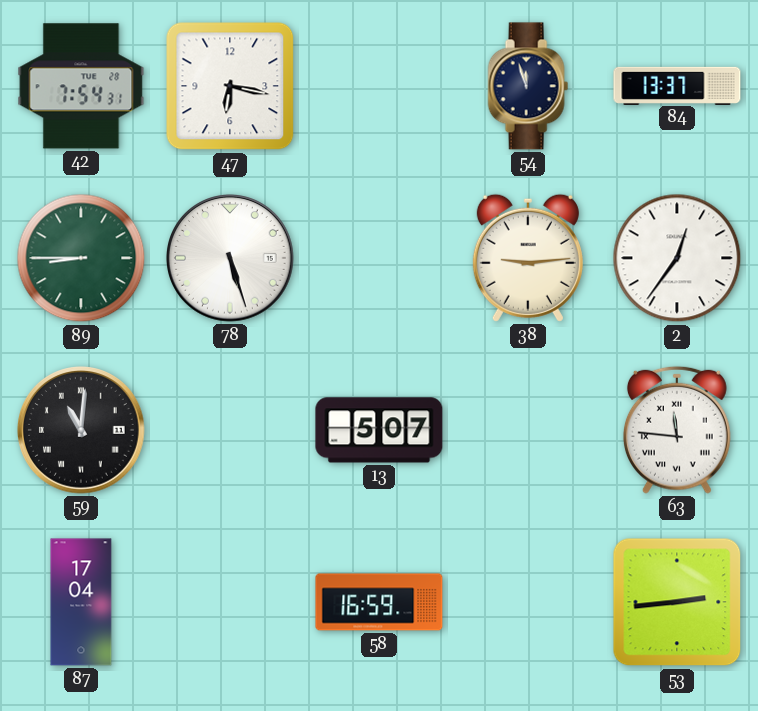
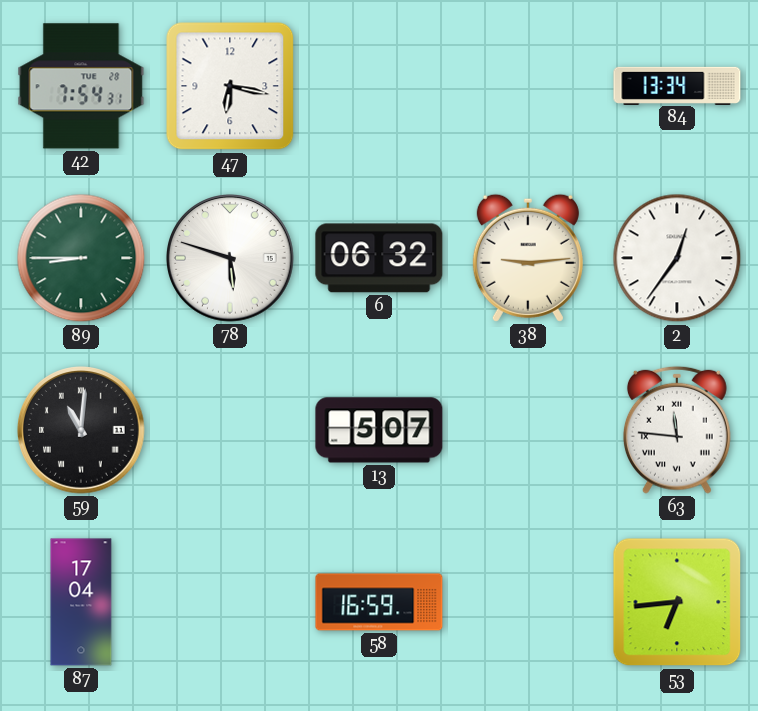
54: 11:57 -> none (528, 86)
84: 13:37 -> 13:34 (677, 85)
78: 5:27 -> 5:48 (230, 258)
6: none -> 06:32 (379, 258)
53: 2:44 -> 6:44 (677, 602)
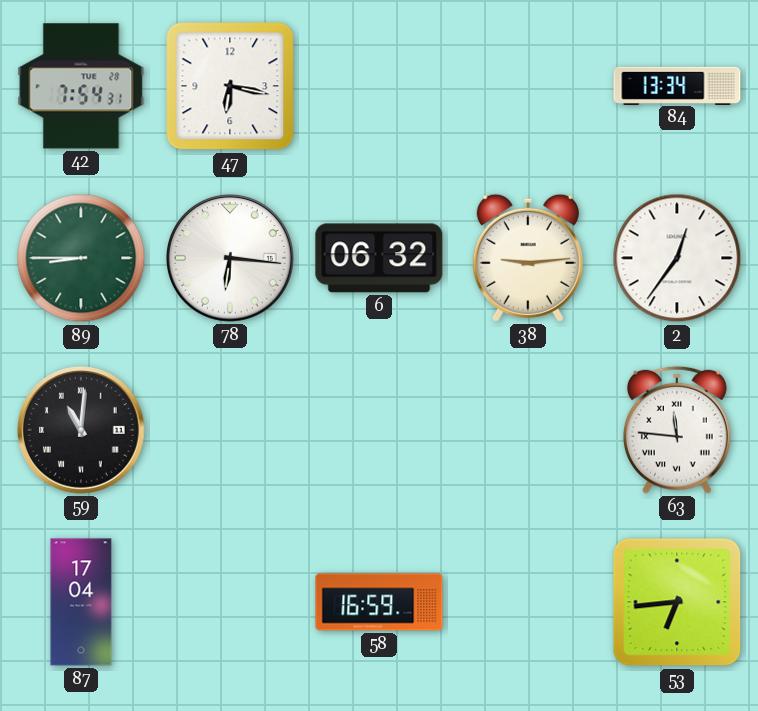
78: 5:48 -> 6:16 (230, 258)
13: 5:07 -> none (379, 430)
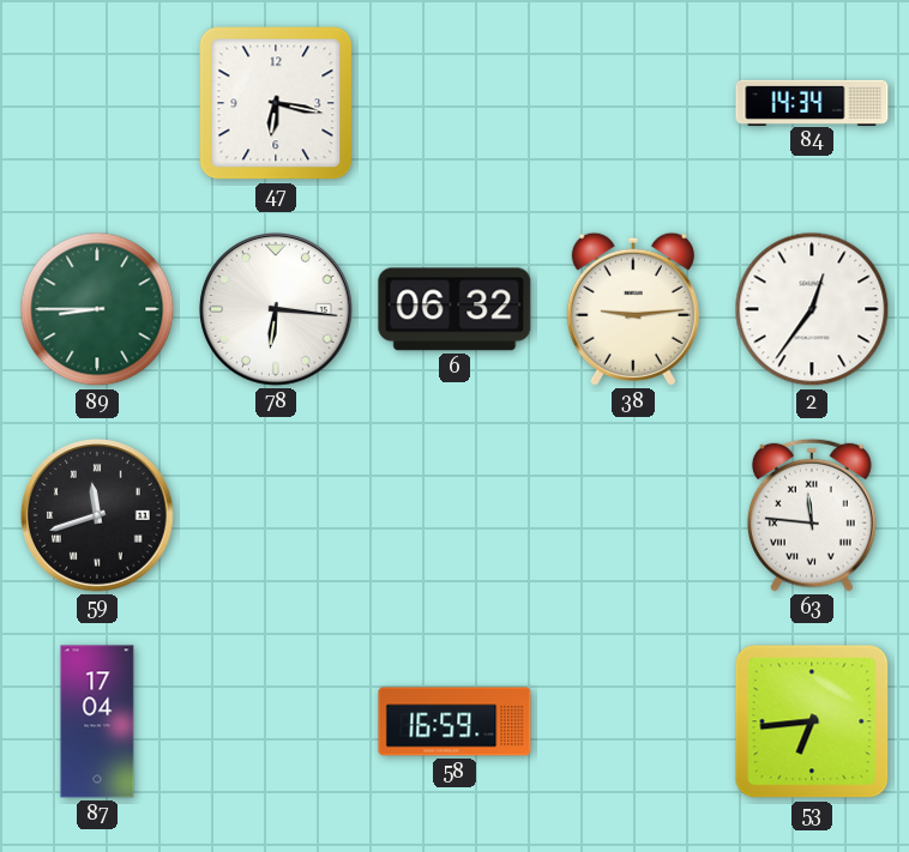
42: 7:54 -> none (81, 86)
84: 13:34 -> 14:34 (812, 102)
59: 11:01 -> 11:42 (97, 515)
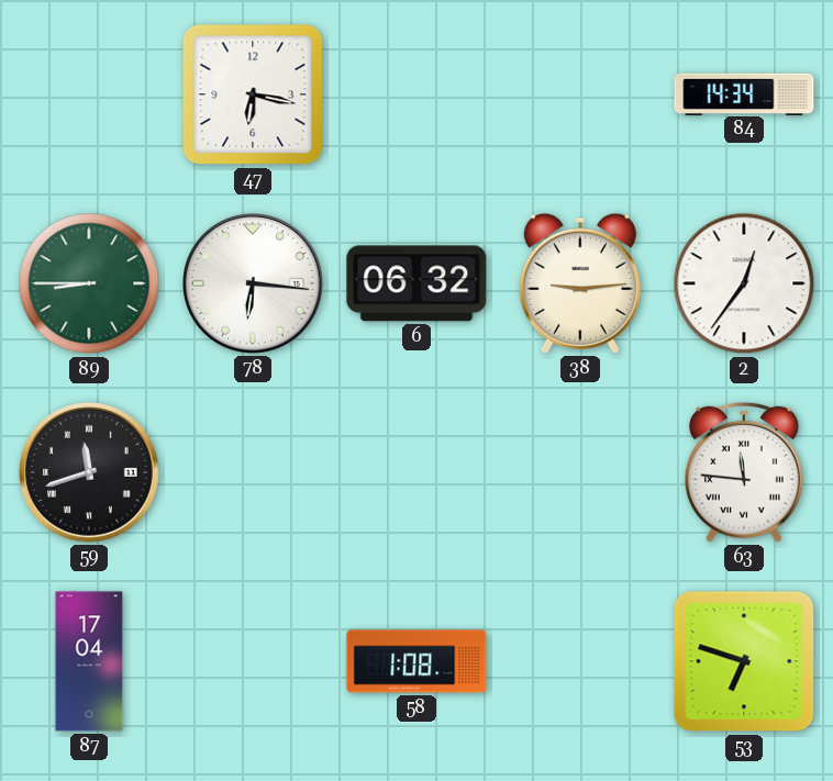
58: 16:59 -> 1:08 (416, 661)
53: 6:44 -> 6:48 (744, 661)
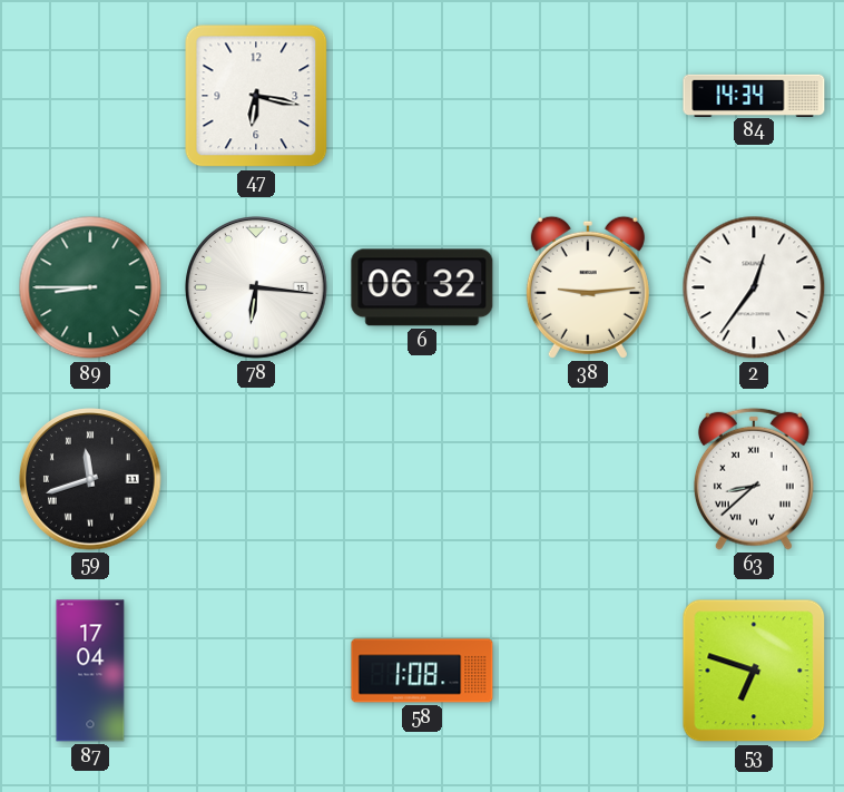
63: 11:46 -> 8:38 (754, 479)
